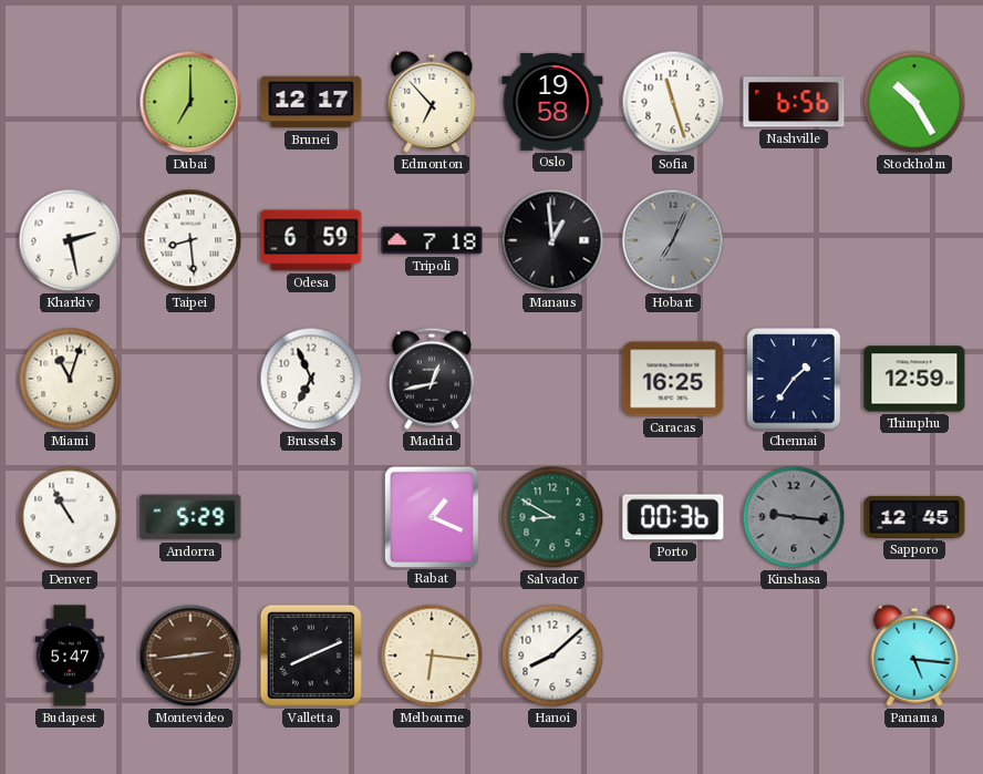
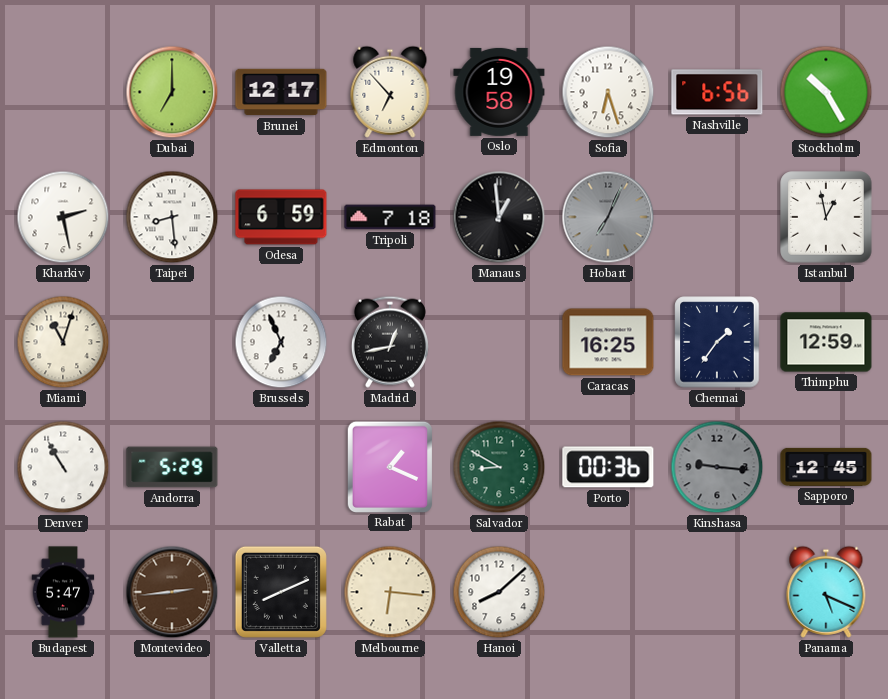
Sofia: 11:27 -> 6:27 (608, 92)
Istanbul: none -> 12:58 (826, 217)
Panama: 5:16 -> 5:19 (826, 592)
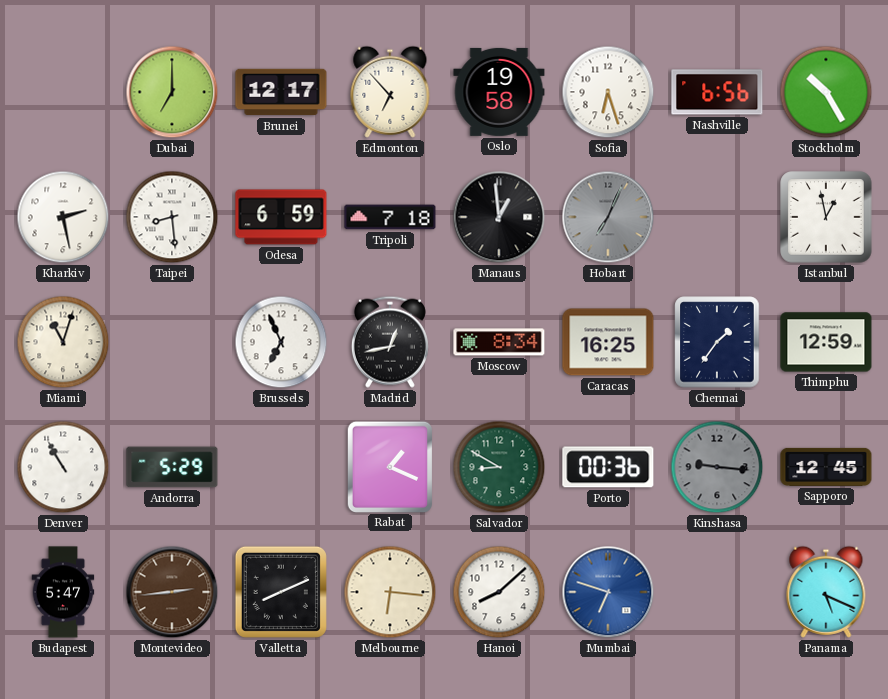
Moscow: none -> 8:34 (499, 342)
Mumbai: none -> 6:48 (608, 592)
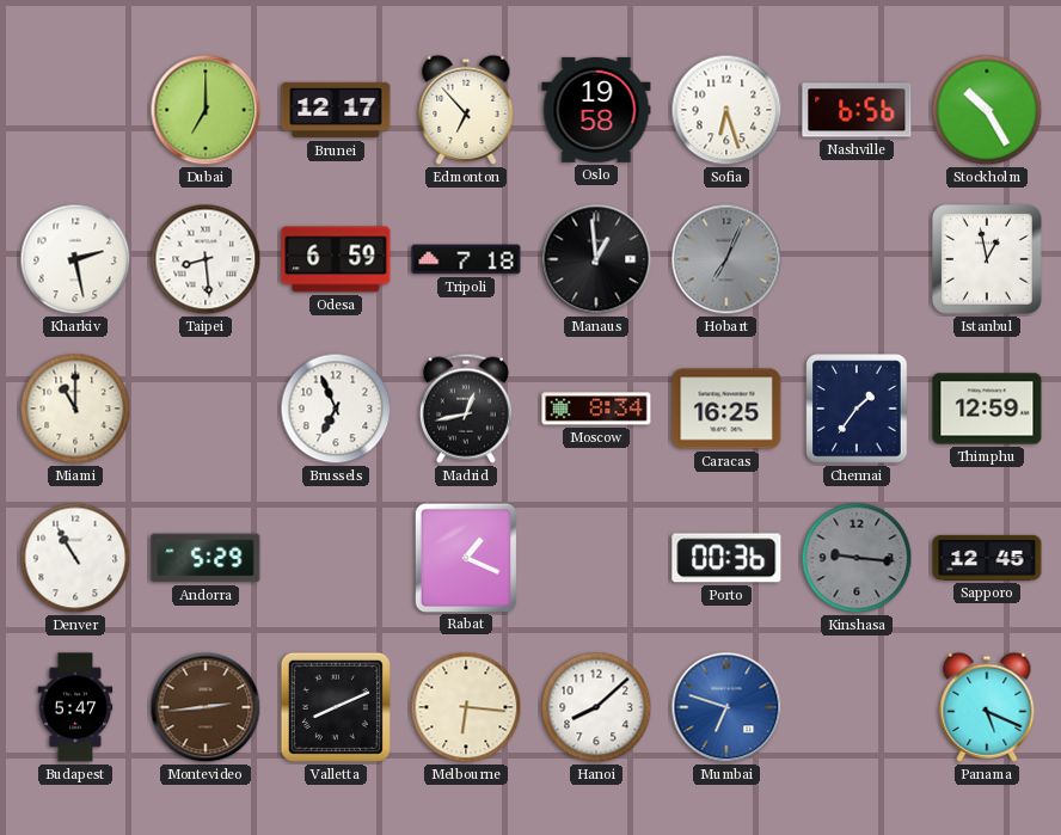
Miami: 11:03 -> 11:00 (75, 409)
Salvador: 8:50 -> none (499, 467)
